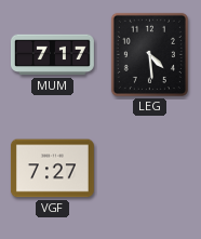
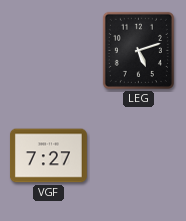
MUM: 7:17 -> none (53, 55)
LEG: 4:29 -> 5:12 (138, 50)
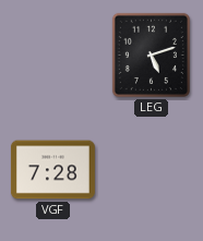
VGF: 7:27 -> 7:28 (52, 170)
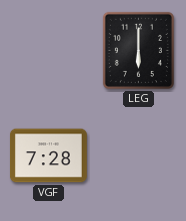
LEG: 5:12 -> 6:00 (138, 50)
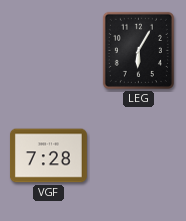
LEG: 6:00 -> 6:05 (138, 50)
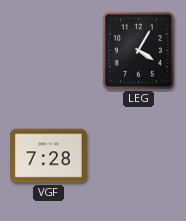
LEG: 6:05 -> 4:05 (138, 50)
